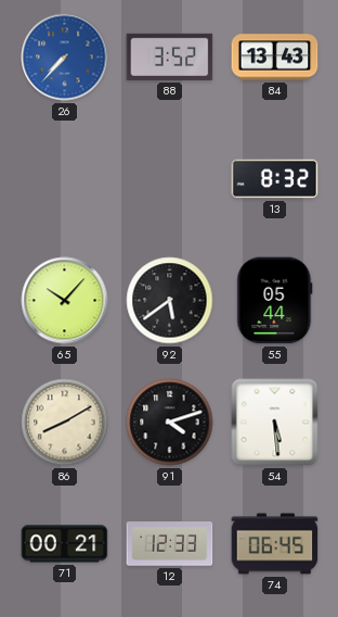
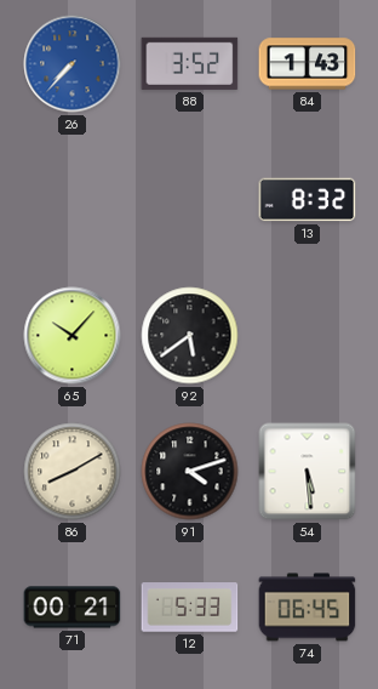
84: 13:43 -> 1:43 (308, 64)
55: 05:44 -> none (275, 301)
12: 12:33 -> 5:33 (190, 608)
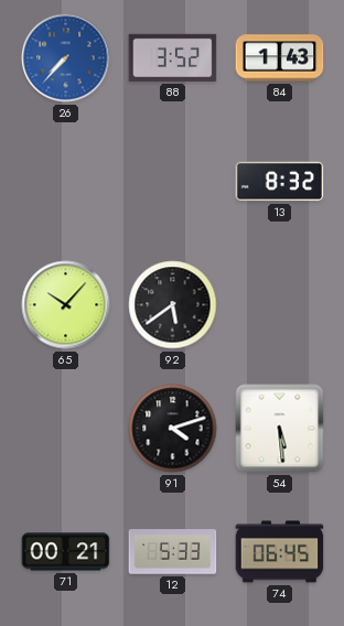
86: 8:10 -> none (73, 472)
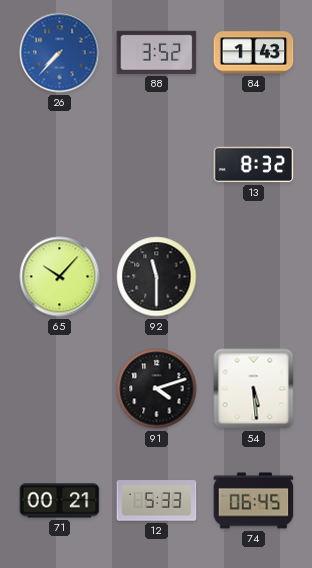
92: 5:39 -> 11:30 (157, 277)
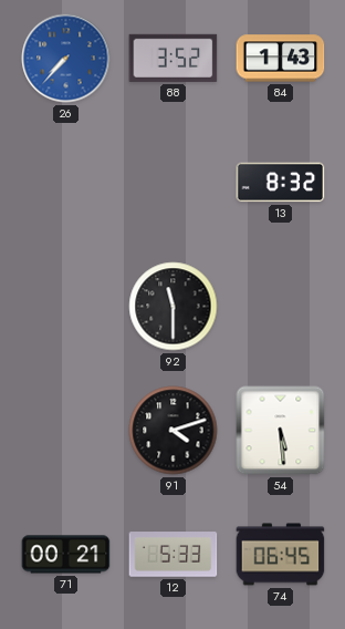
65: 10:07 -> none (60, 277)
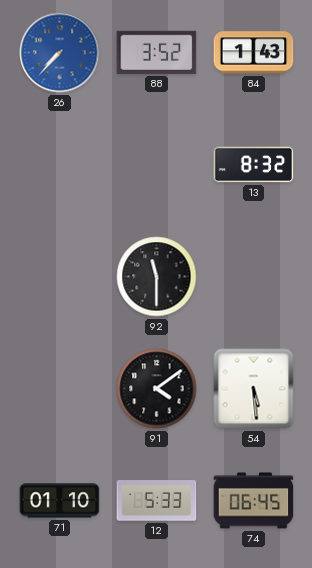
91: 4:12 -> 4:09 (157, 389)
71: 00:21 -> 01:10 (60, 501)
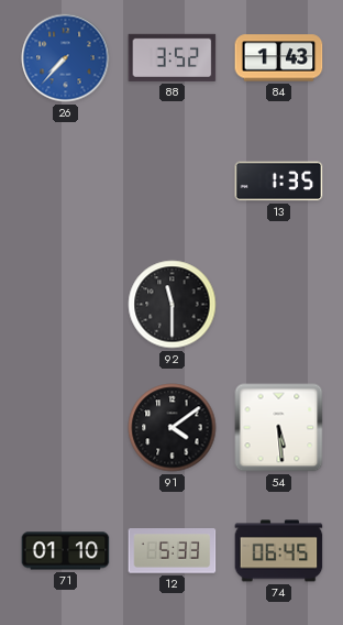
13: 8:32 -> 1:35 (279, 182)
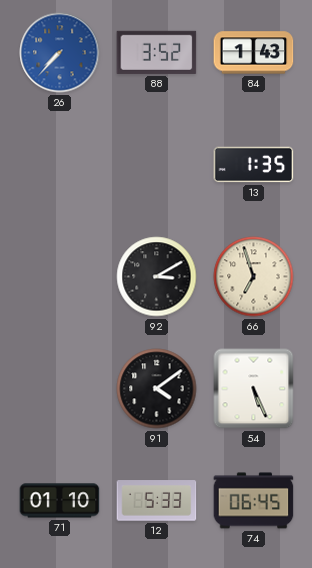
92: 11:30 -> 3:10 (157, 277)
66: none -> 6:57 (254, 277)
54: 5:29 -> 5:26 (254, 389)
